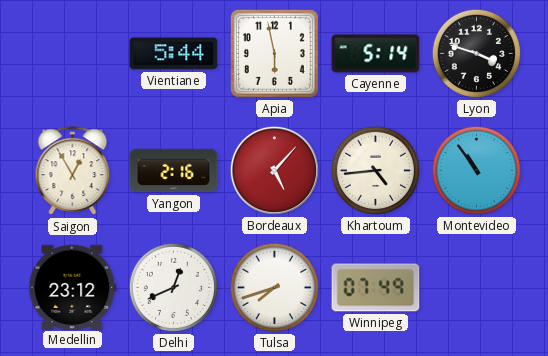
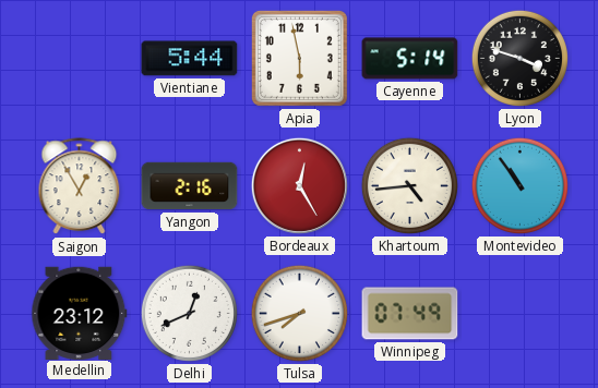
Bordeaux: 5:07 -> 12:25 (299, 185)
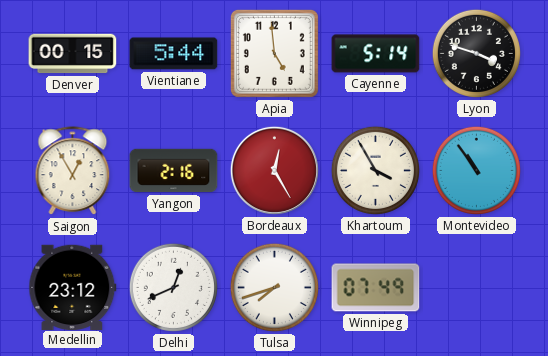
Denver: none -> 00:15 (73, 54)
Apia: 5:58 -> 4:59 (274, 53)
Khartoum: 4:44 -> 3:55 (375, 170)
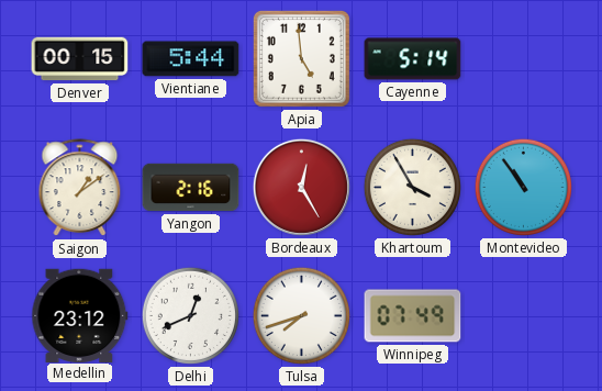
Lyon: 3:48 -> none (476, 53)
Saigon: 12:55 -> 1:09 (80, 188)
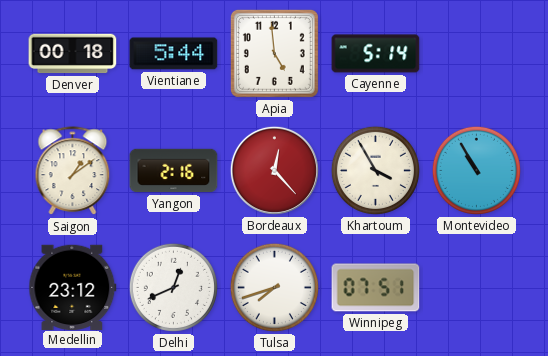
Denver: 00:15 -> 00:18 (73, 54)
Bordeaux: 12:25 -> 12:23 (274, 170)
Montevideo: 10:54 -> 10:55 (476, 170)
Winnipeg: 07:49 -> 07:51 (376, 288)
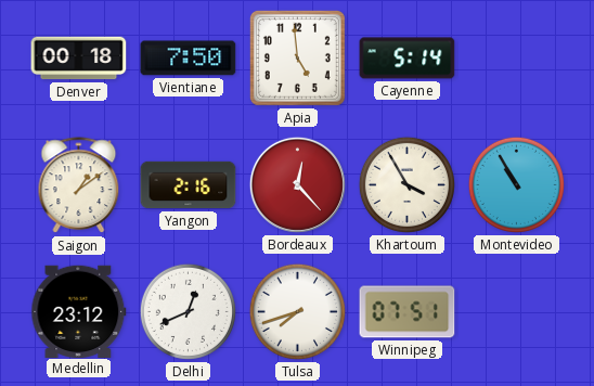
Vientiane: 5:44 -> 7:50 (189, 59)
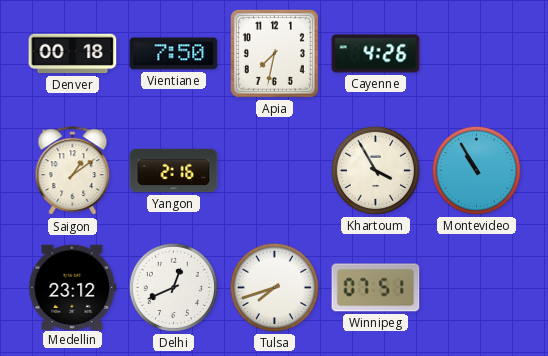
Apia: 4:59 -> 7:32 (274, 53)
Cayenne: 5:14 -> 4:26 (376, 54)
Bordeaux: 12:23 -> none (297, 184)
